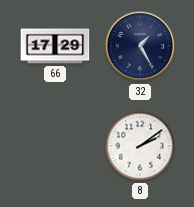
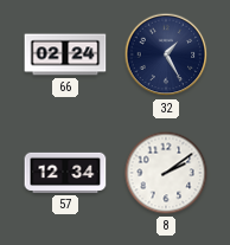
66: 17:29 -> 02:24 (65, 54)
57: none -> 12:34 (65, 173)
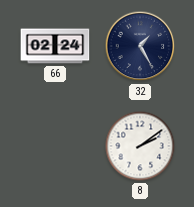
57: 12:34 -> none (65, 173)
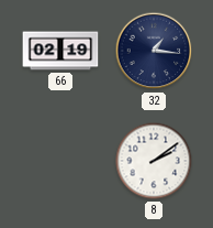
66: 02:24 -> 02:19 (60, 51)
32: 1:25 -> 1:16 (154, 51)
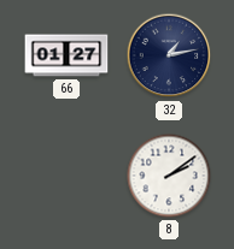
66: 02:19 -> 01:27 (66, 55)
32: 1:16 -> 1:13 (169, 55)
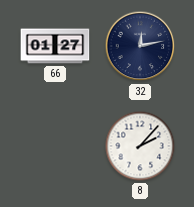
32: 1:13 -> 12:13 (140, 46)
8: 2:09 -> 2:07 (140, 146)
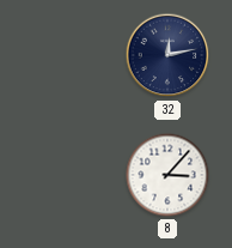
66: 01:27 -> none (55, 46)
8: 2:07 -> 3:07 (167, 175)
